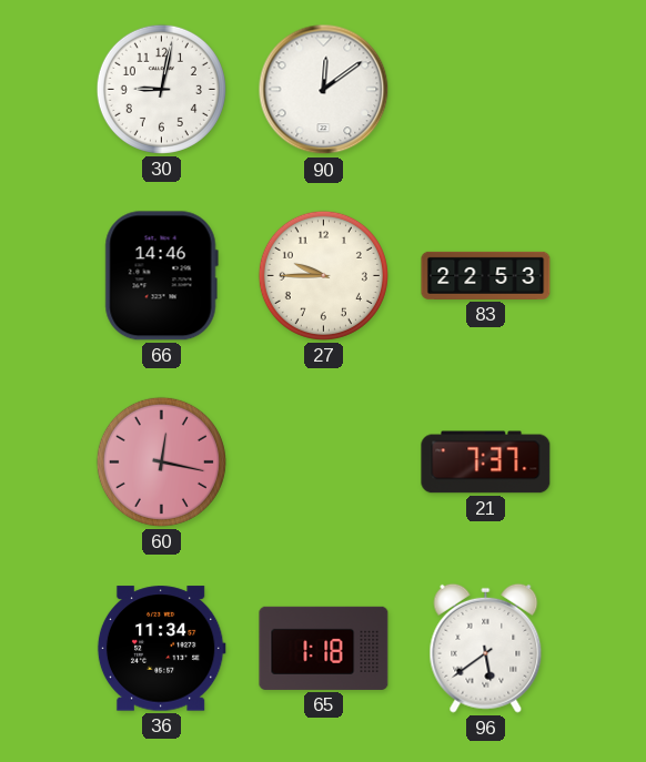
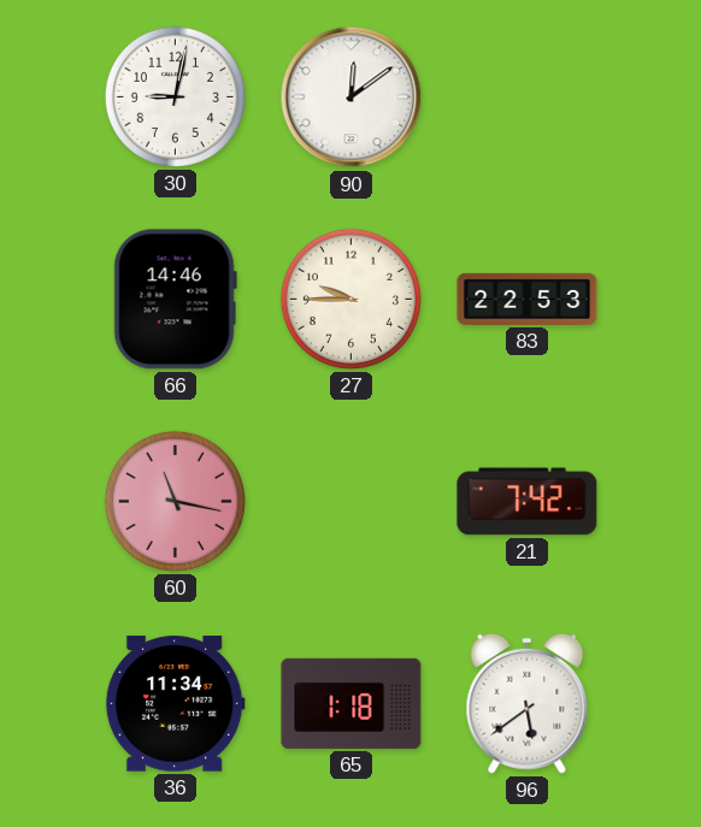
60: 12:17 -> 11:17 (175, 501)
21: 7:37 -> 7:42 (528, 502)
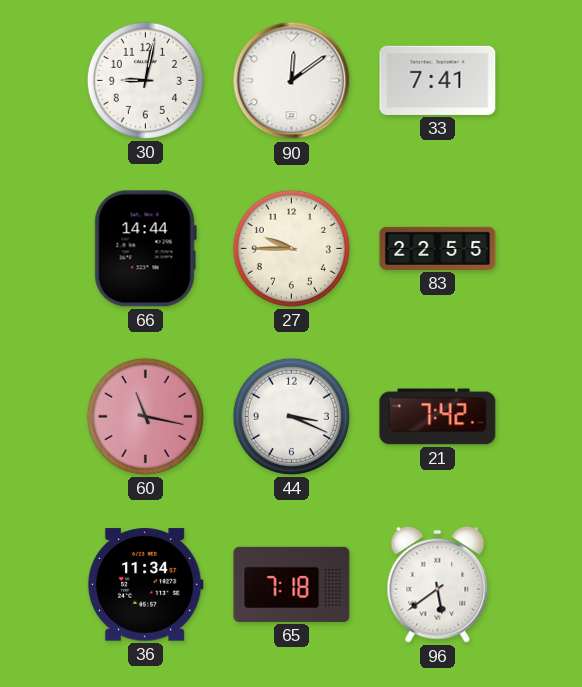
33: none -> 7:41 (438, 80)
66: 14:46 -> 14:44 (145, 249)
83: 22:53 -> 22:55 (438, 248)
44: none -> 3:19 (291, 416)
65: 1:18 -> 7:18 (292, 584)
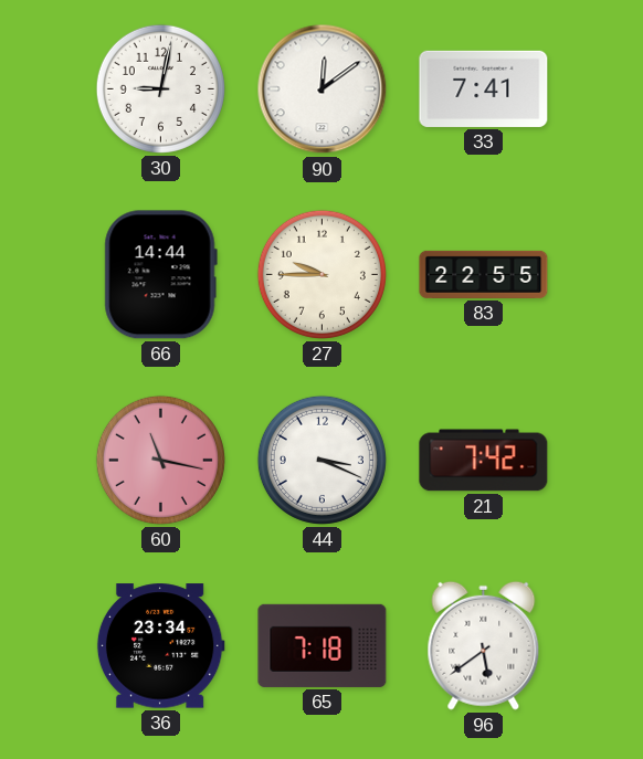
36: 11:34 -> 23:34 (160, 646)
